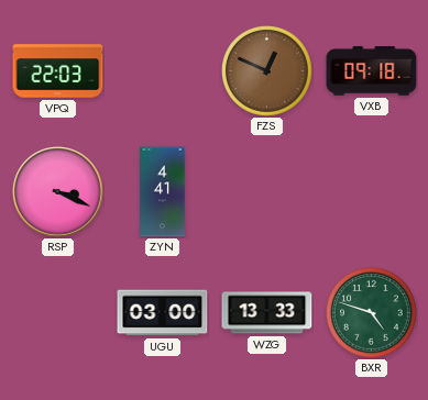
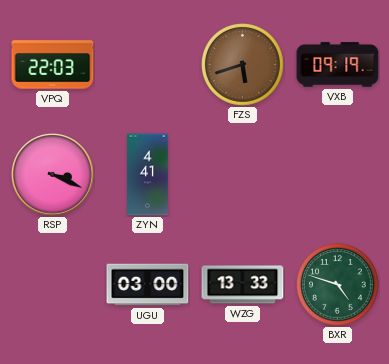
FZS: 12:49 -> 5:42 (243, 65)
VXB: 09:18 -> 09:19 (338, 65)
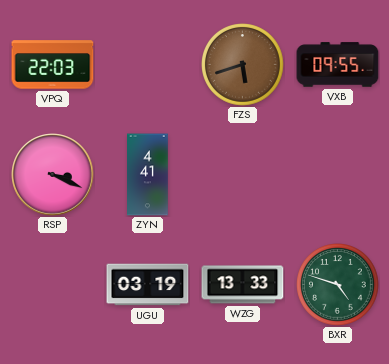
VXB: 09:19 -> 09:55 (338, 65)
UGU: 03:00 -> 03:19 (148, 285)
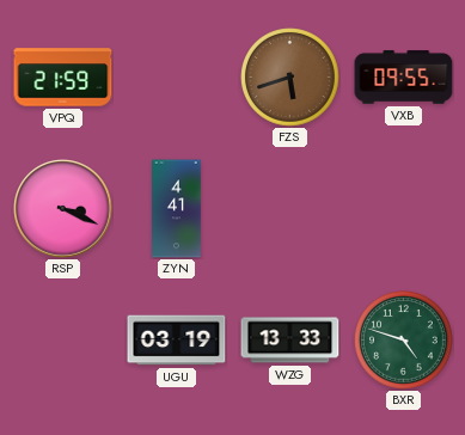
VPQ: 22:03 -> 21:59 (63, 78)
